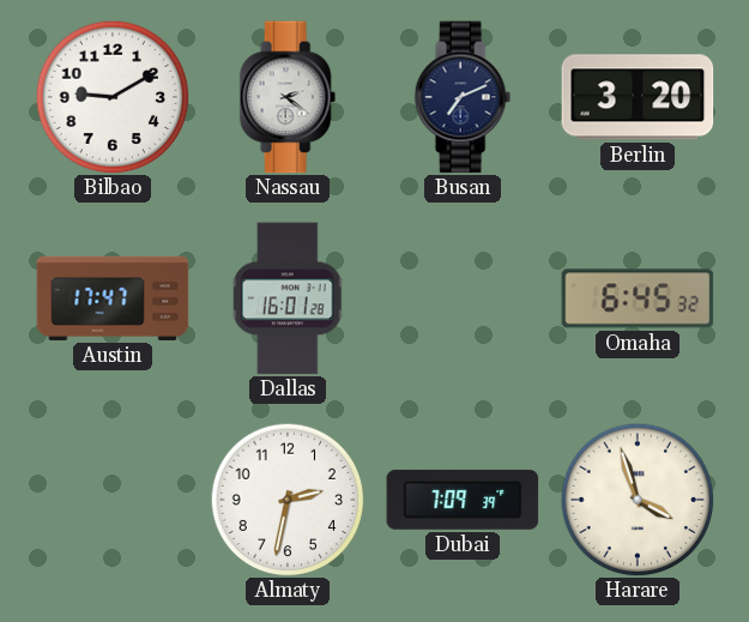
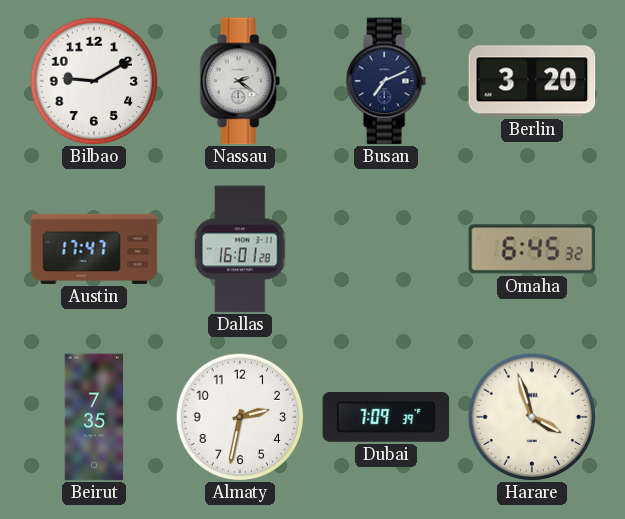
Beirut: none -> 7:35 (94, 417)
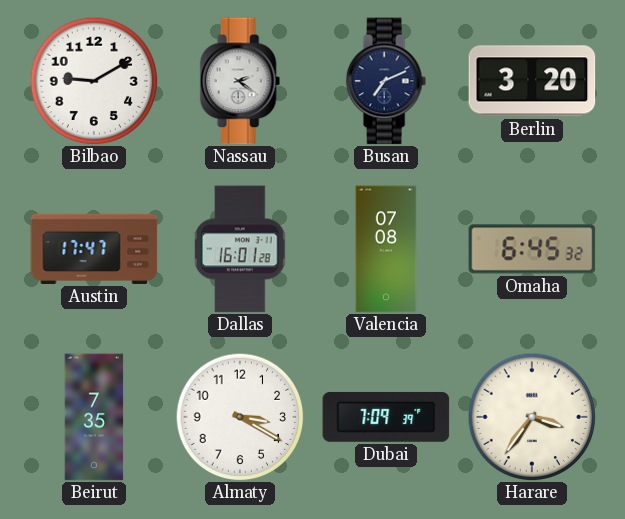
Valencia: none -> 07:08 (386, 249)
Almaty: 2:32 -> 3:20 (240, 417)
Harare: 3:57 -> 3:36 (532, 417)
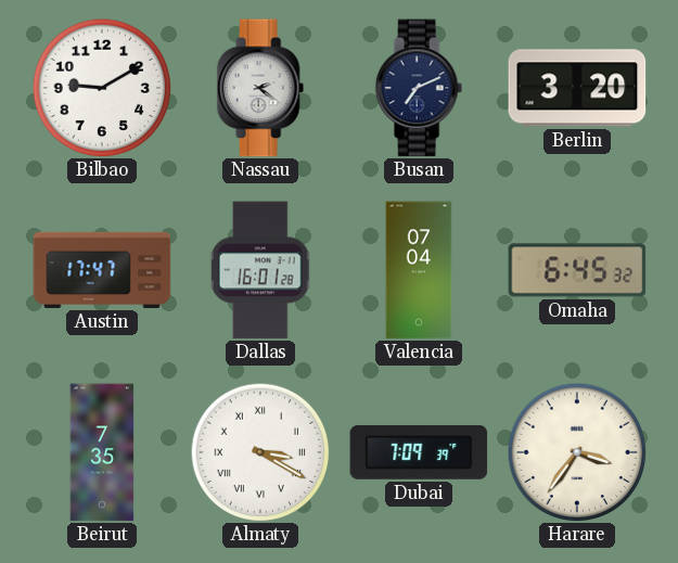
Valencia: 07:08 -> 07:04 (419, 270)
Almaty numerals: Arabic -> Roman (260, 452)
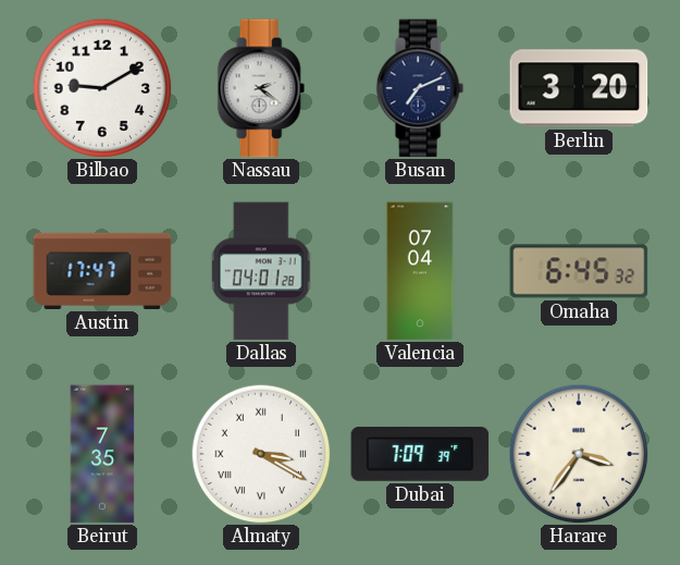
Dallas: 16:01 -> 04:01 (261, 271)
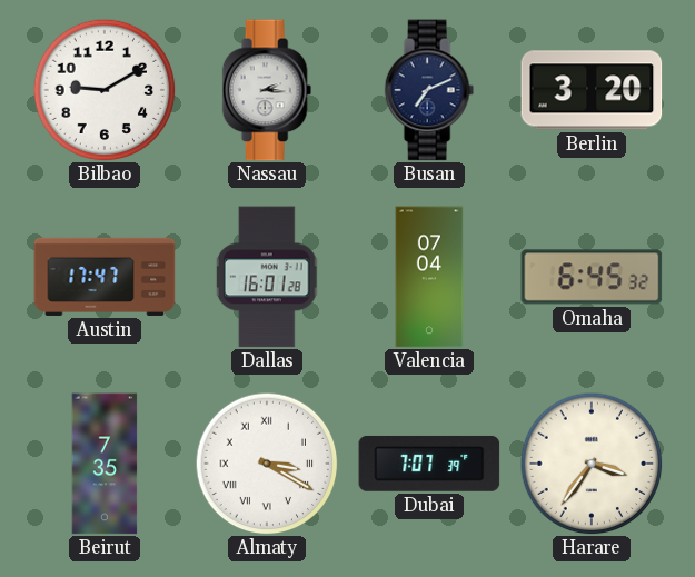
Nassau: 2:21 -> 2:16 (267, 90)
Dallas: 04:01 -> 16:01 (267, 277)
Dubai: 7:09 -> 7:07 (429, 464)
